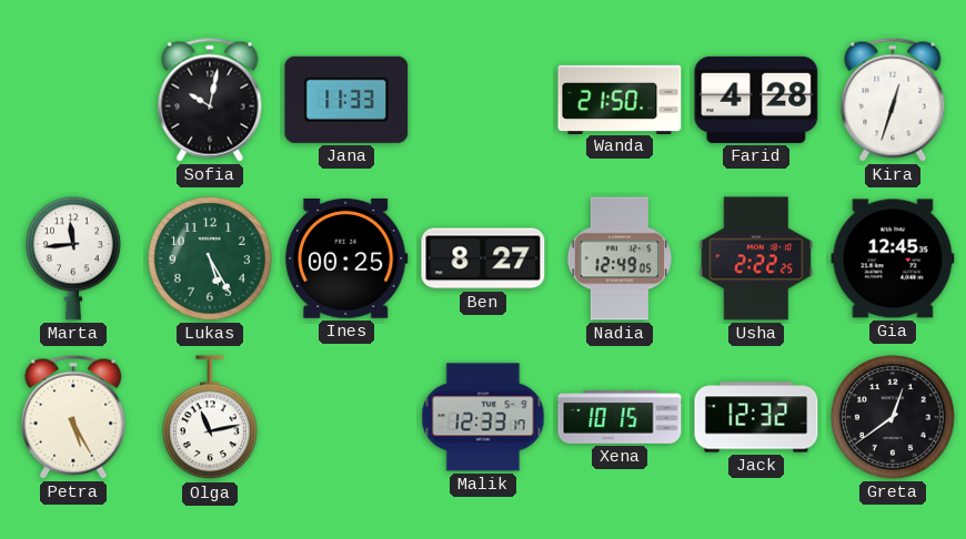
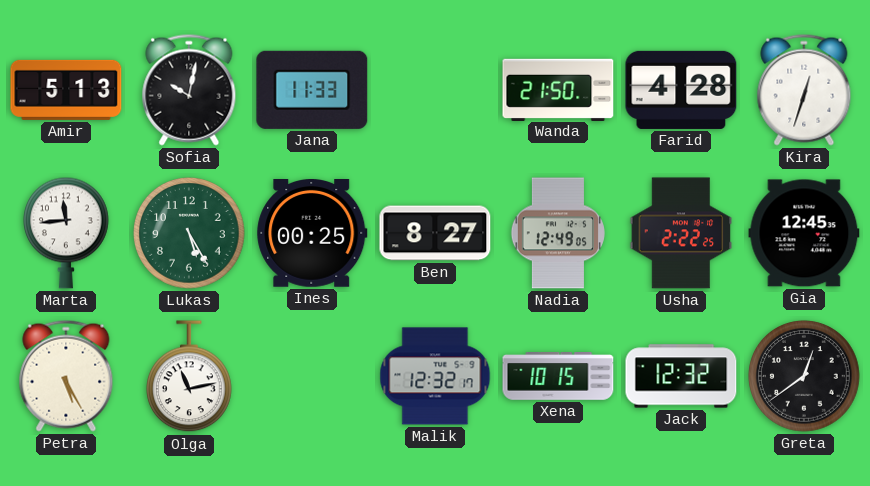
Amir: none -> 5:13 (66, 90)
Malik: 12:33 -> 12:32 (435, 376)
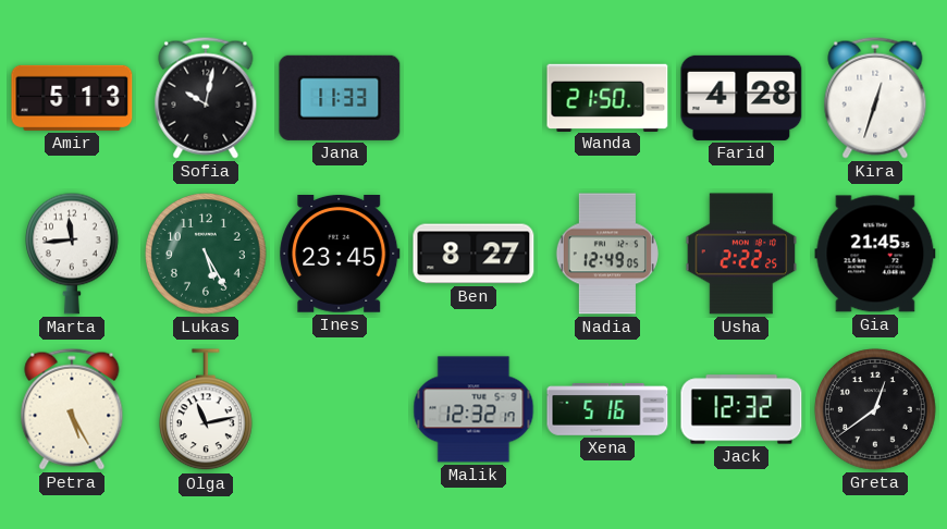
Ines: 00:25 -> 23:45 (340, 255)
Gia: 12:45 -> 21:45 (875, 254)
Xena: 10:15 -> 5:16 (607, 410)
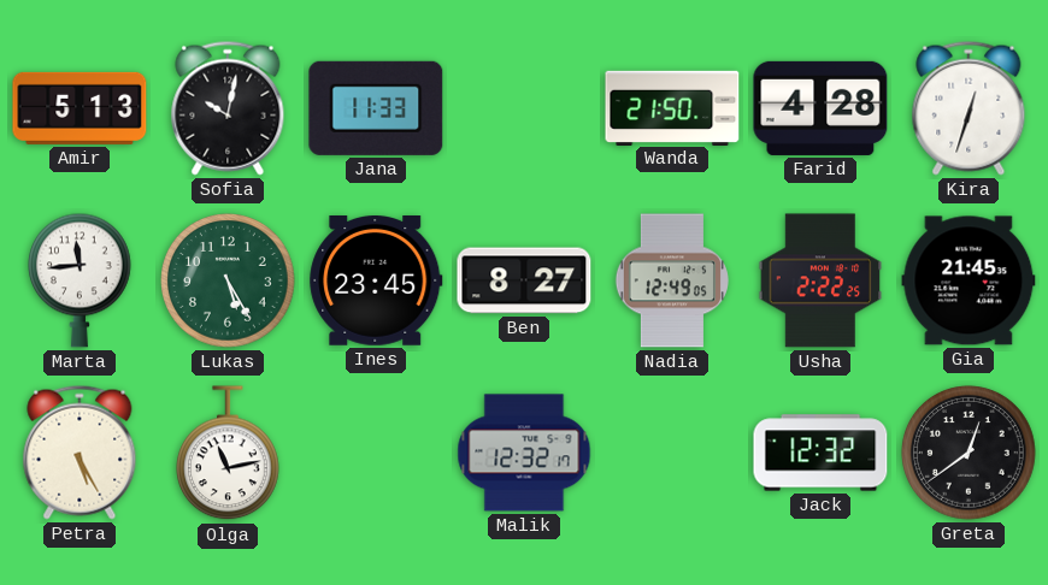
Xena: 5:16 -> none (607, 410)
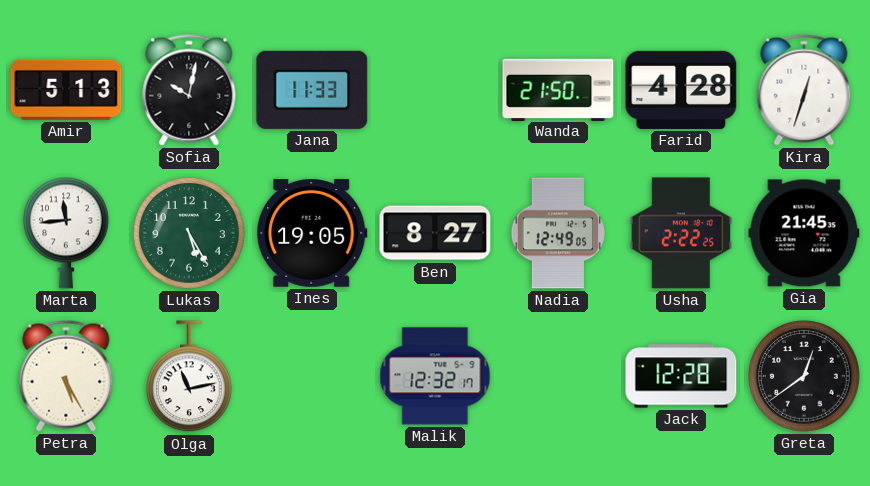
Ines: 23:45 -> 19:05 (312, 234)
Jack: 12:32 -> 12:28 (681, 376)
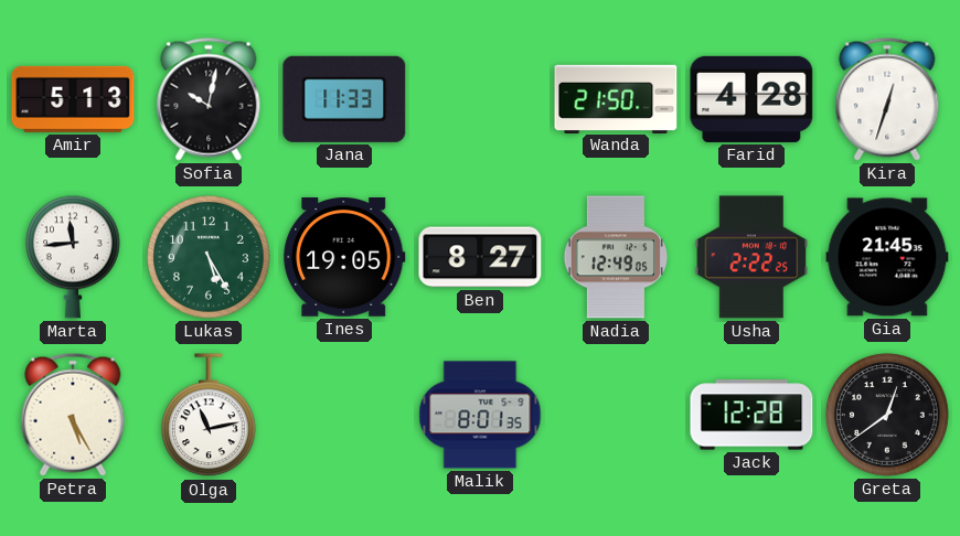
Malik: 12:32 -> 8:01 (480, 415)
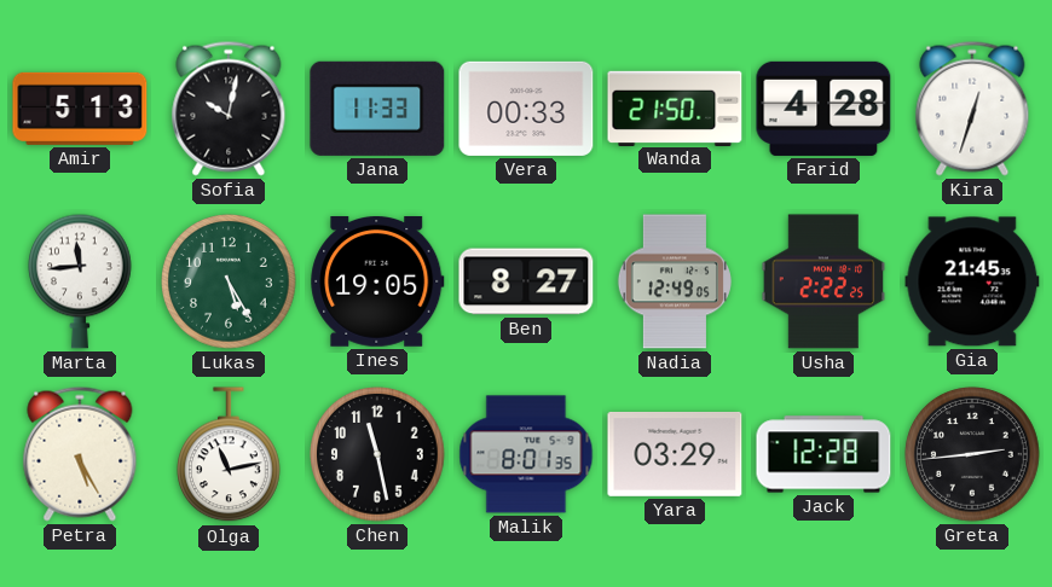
Vera: none -> 00:33 (526, 109)
Chen: none -> 11:28 (377, 454)
Yara: none -> 03:29 (675, 454)
Greta: 12:39 -> 2:44 (972, 454)
